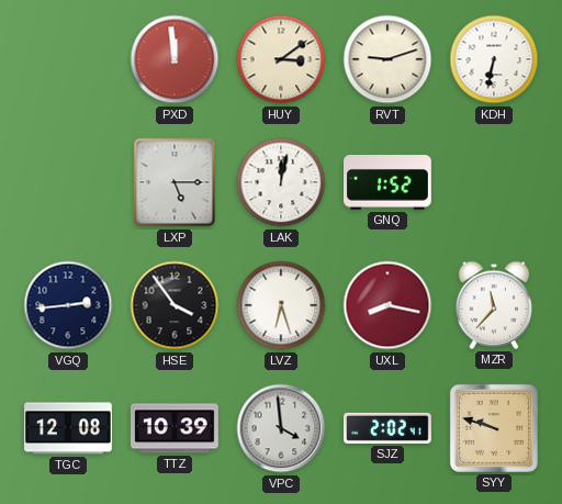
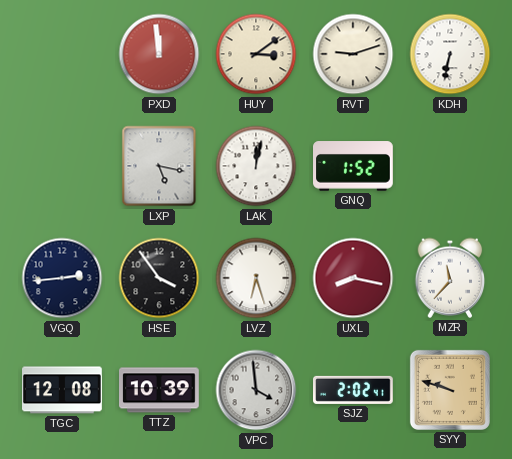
LXP: 5:15 -> 5:17 (159, 166)
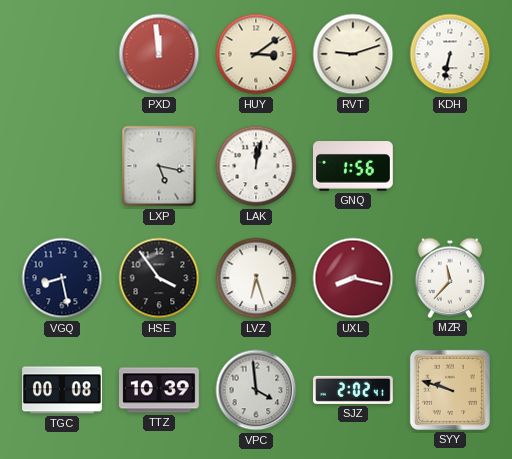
GNQ: 1:52 -> 1:56 (354, 166)
VGQ: 2:44 -> 8:28 (62, 278)
TGC: 12:08 -> 00:08 (63, 390)
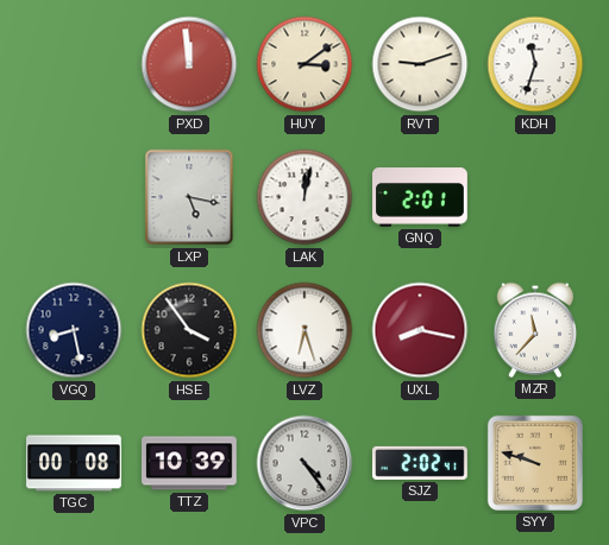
KDH: 6:32 -> 11:33 (535, 64)
GNQ: 1:56 -> 2:01 (421, 197)
VPC: 3:59 -> 4:24 (304, 463)
